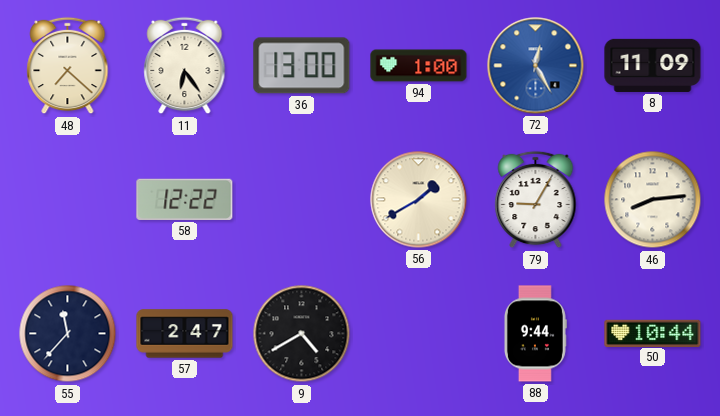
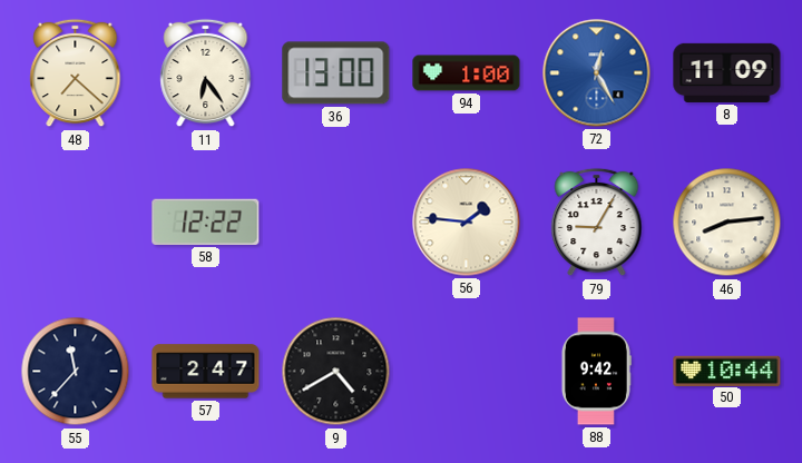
56: 1:40 -> 1:46 (467, 223)
88: 9:44 -> 9:42 (596, 372)
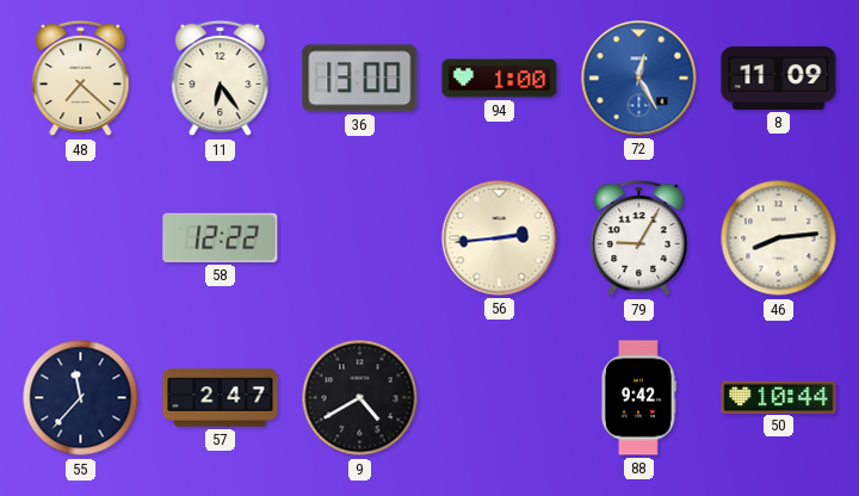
56: 1:46 -> 2:44 (500, 238)
